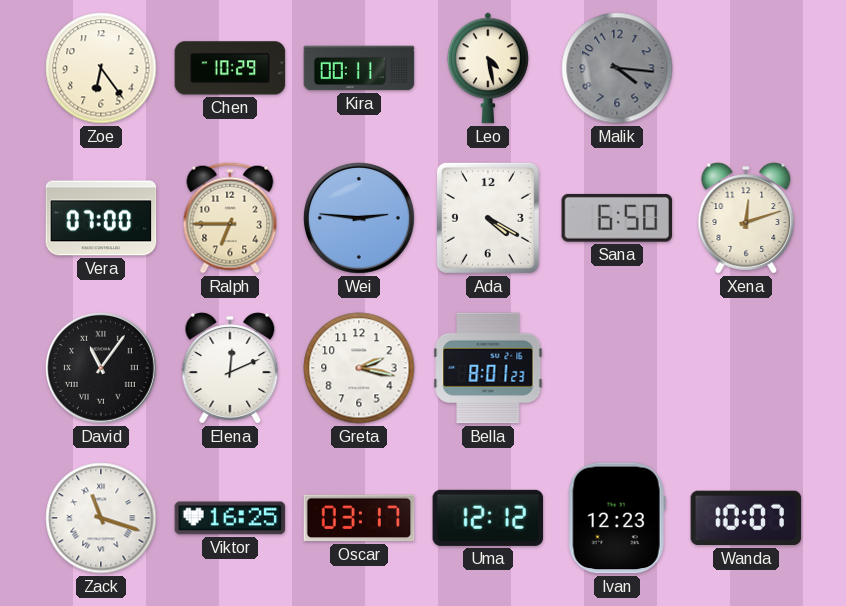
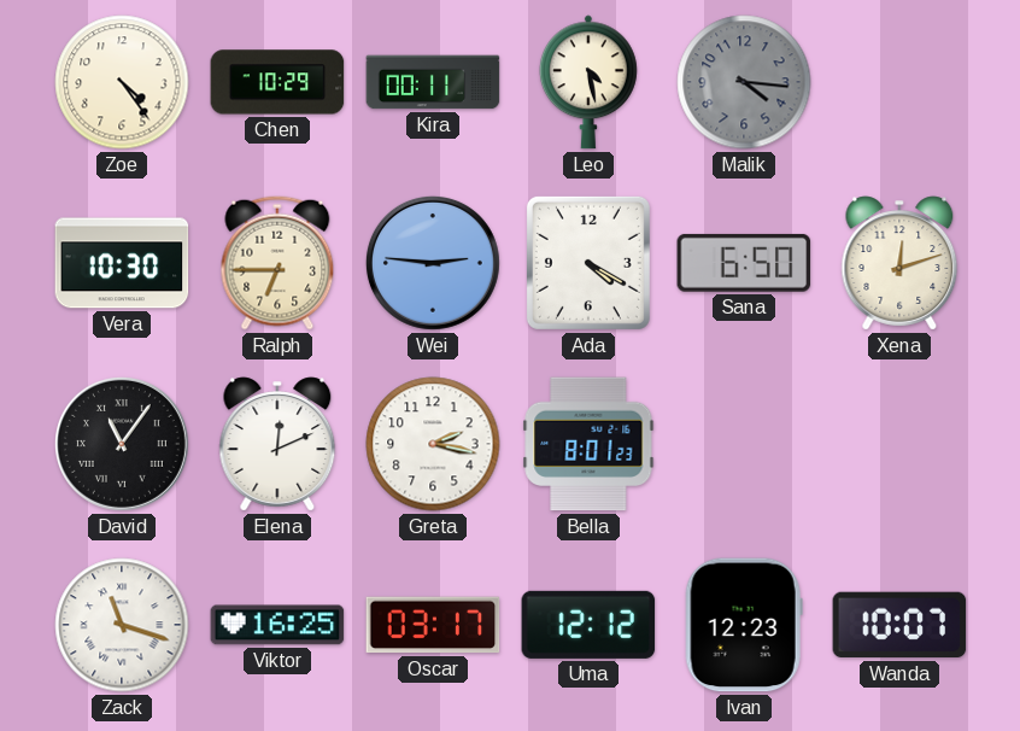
Zoe: 6:24 -> 4:24 (122, 82)
Vera: 07:00 -> 10:30 (122, 263)
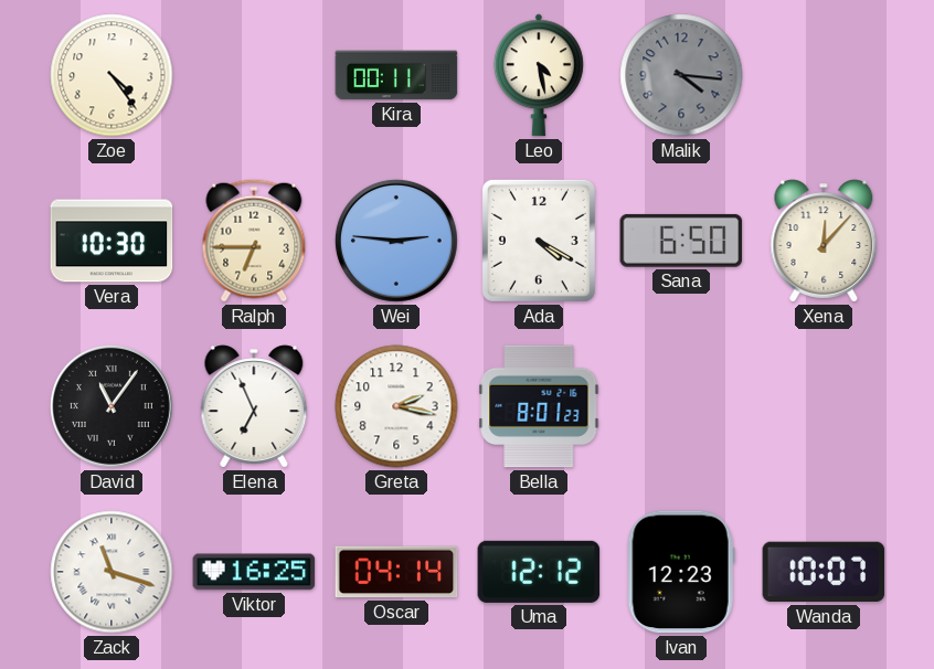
Chen: 10:29 -> none (277, 82)
Xena: 12:12 -> 12:07 (824, 241)
Elena: 12:11 -> 6:56 (254, 406)
Oscar: 03:17 -> 04:14 (396, 572)
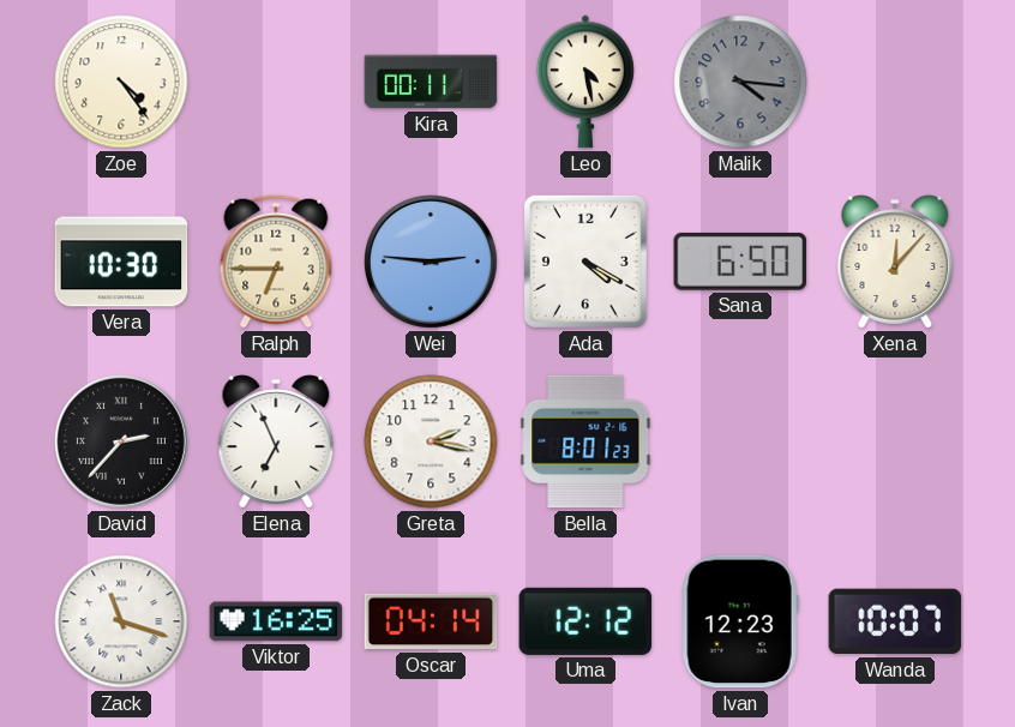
David: 11:06 -> 2:37 (121, 441)
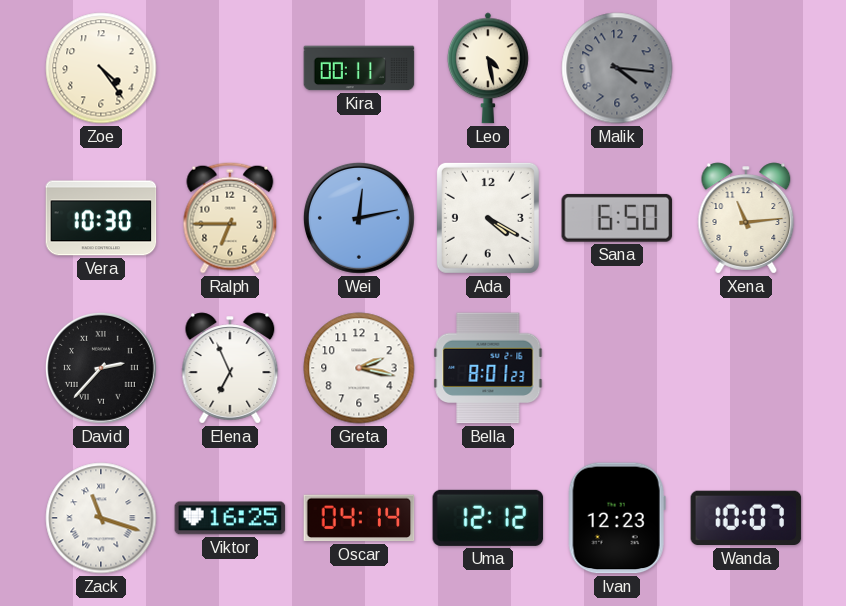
Wei: 2:46 -> 12:13 (359, 218)
Xena: 12:07 -> 11:14 (746, 218)
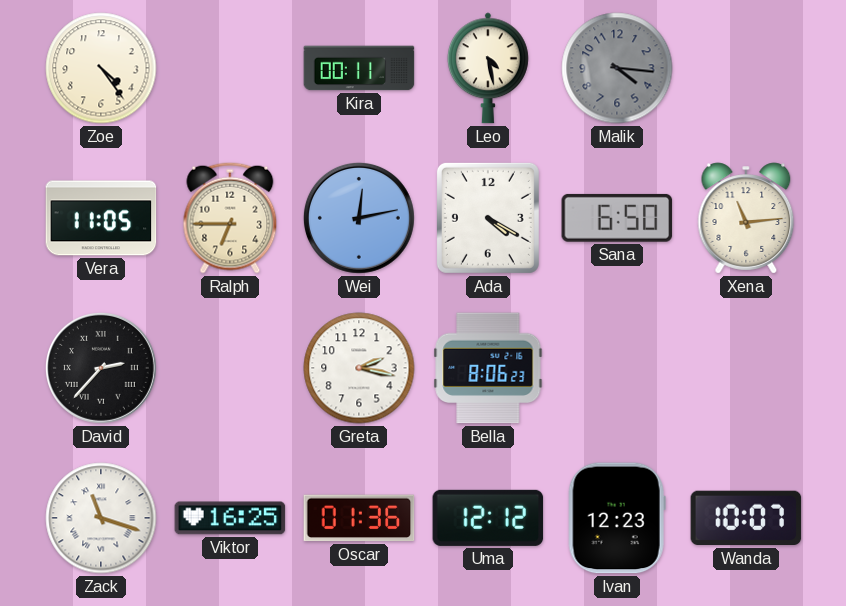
Vera: 10:30 -> 11:05 (101, 218)
Elena: 6:56 -> none (230, 368)
Bella: 8:01 -> 8:06 (488, 368)
Oscar: 04:14 -> 01:36 (359, 518)
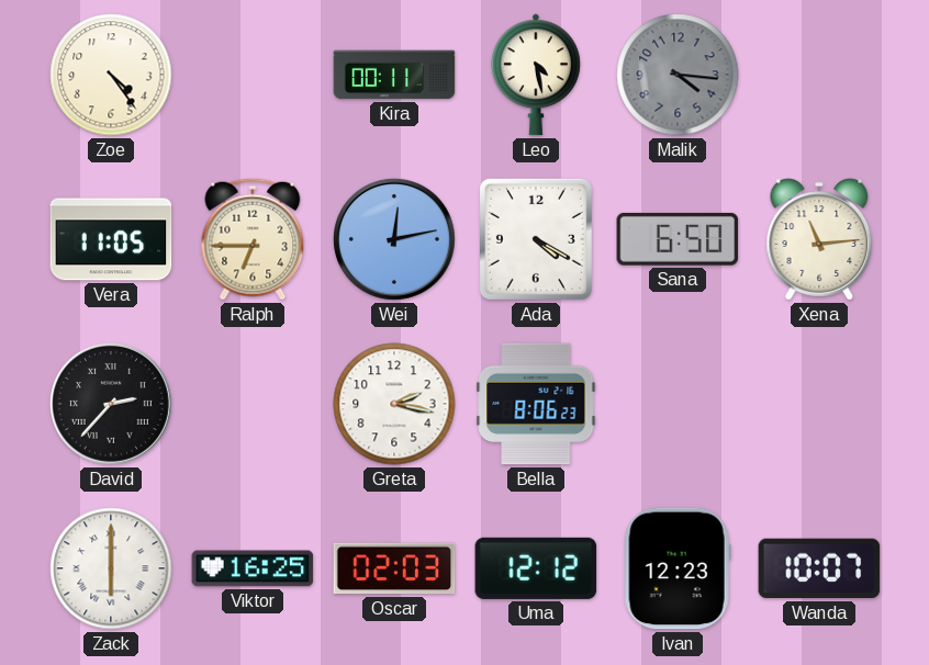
Zack: 11:18 -> 6:00 (111, 568)
Oscar: 01:36 -> 02:03 (394, 568)
